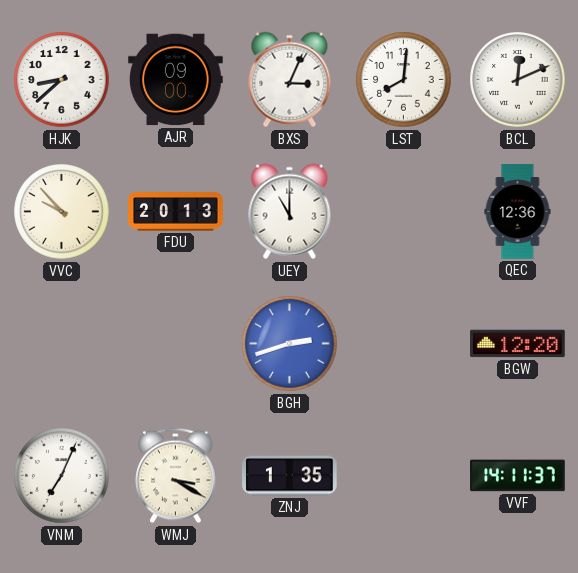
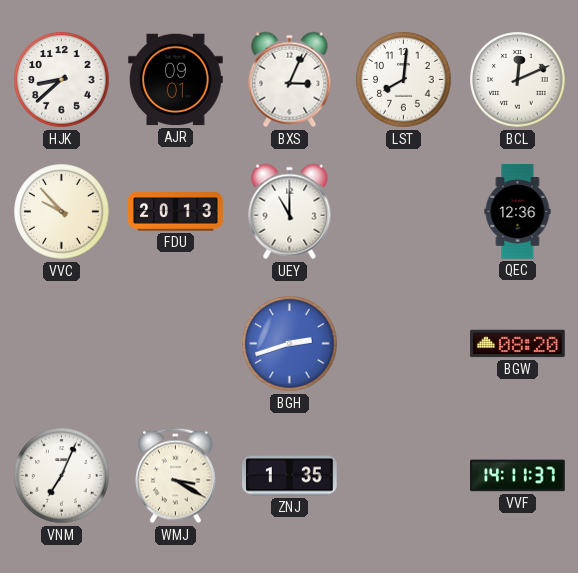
AJR: 09:00 -> 09:01 (176, 80)
BGW: 12:20 -> 08:20 (518, 344)
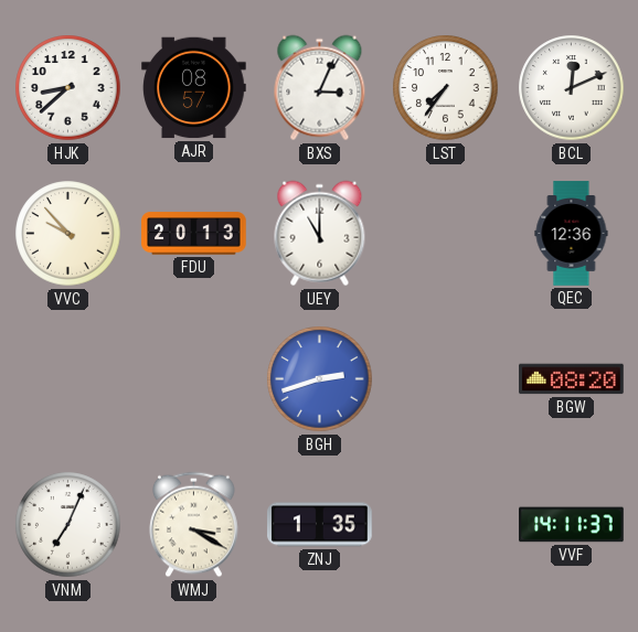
AJR: 09:01 -> 08:57 (194, 88)
LST: 8:01 -> 7:36 (446, 88)
